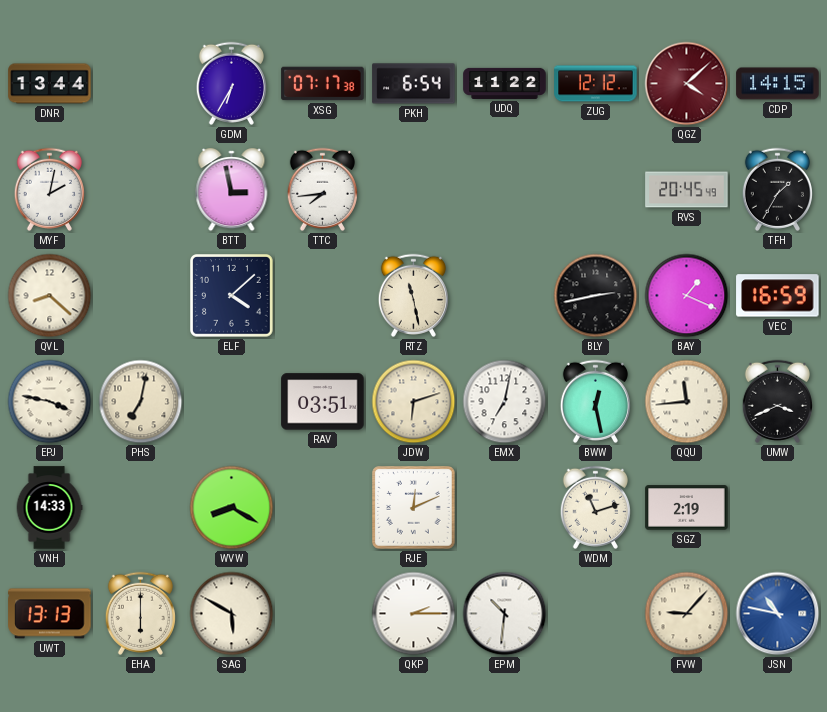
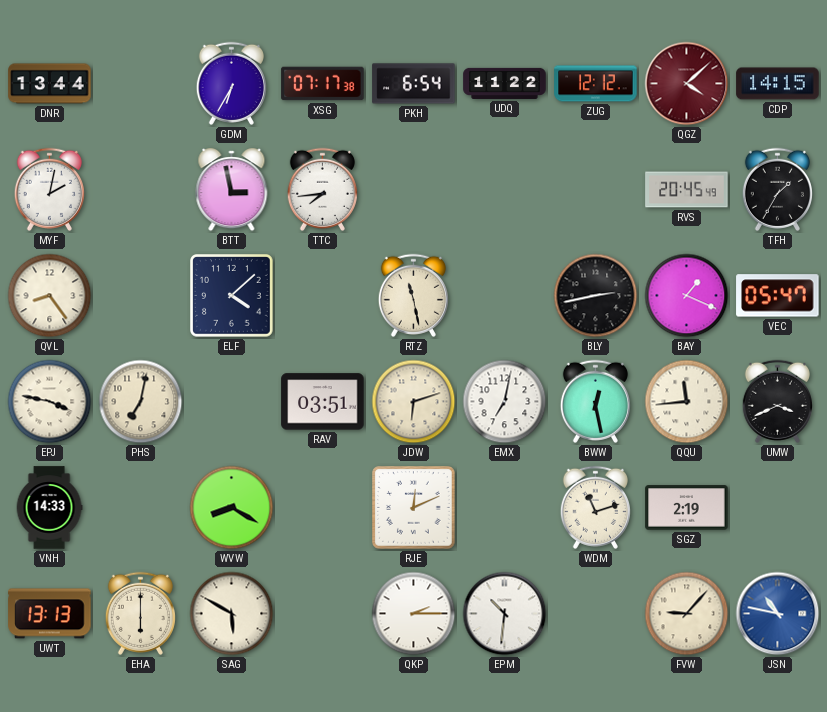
QVL: 8:22 -> 8:24 (50, 296)
VEC: 16:59 -> 05:47 (778, 296)
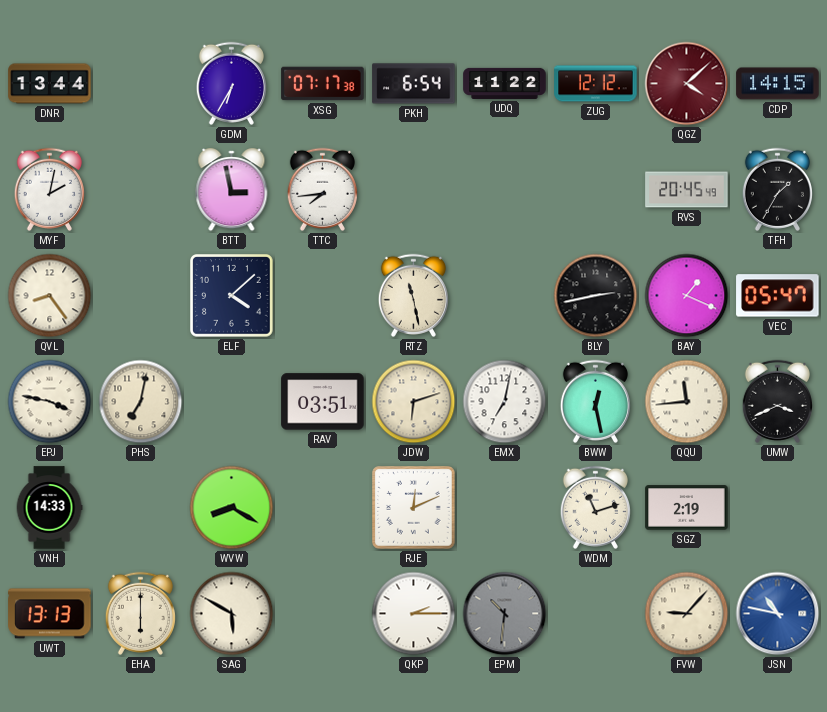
EPM dial: white -> grey (505, 614)
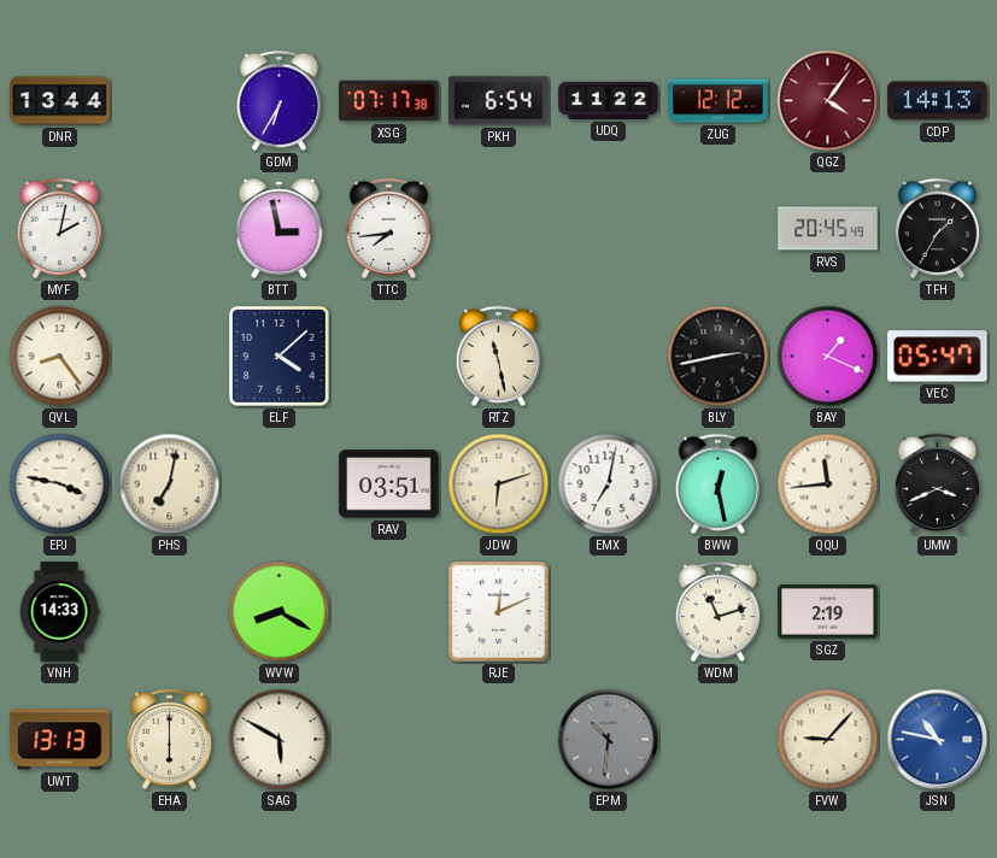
QGZ: 4:08 -> 4:06 (828, 101)
CDP: 14:15 -> 14:13 (938, 101)
QKP: 2:15 -> none (414, 614)
